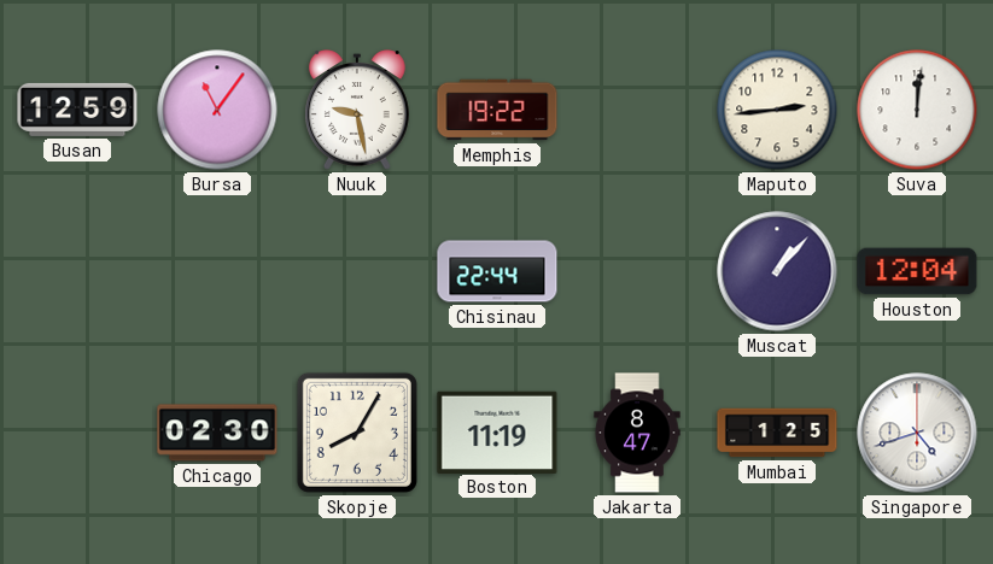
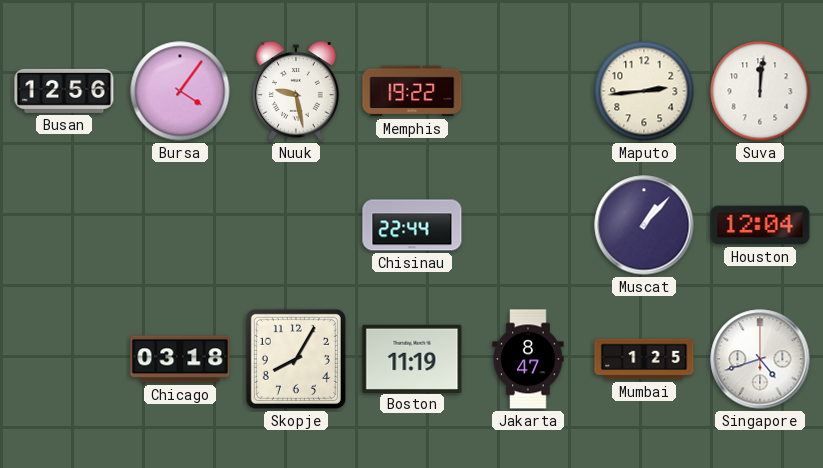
Busan: 12:59 -> 12:56 (64, 91)
Bursa: 11:06 -> 4:06 (180, 91)
Chicago: 02:30 -> 03:18 (180, 359)
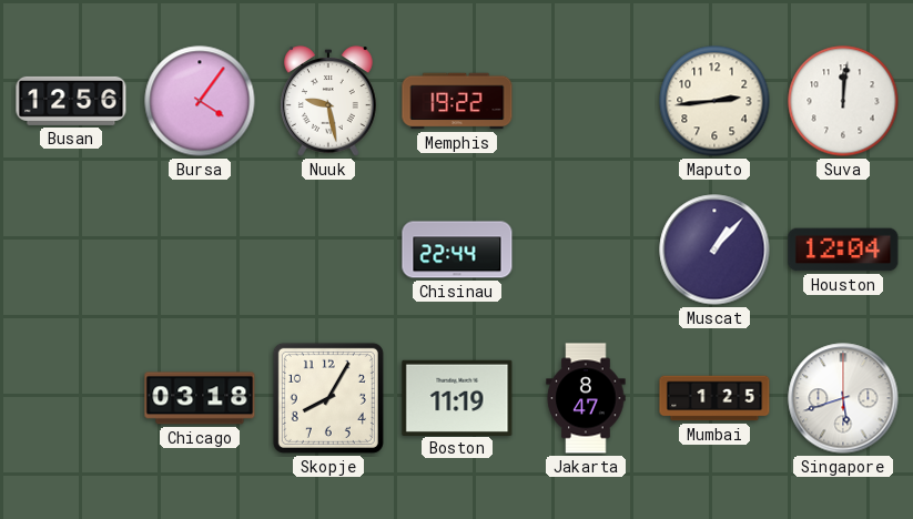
Singapore: 4:42 -> 5:42 (843, 398)
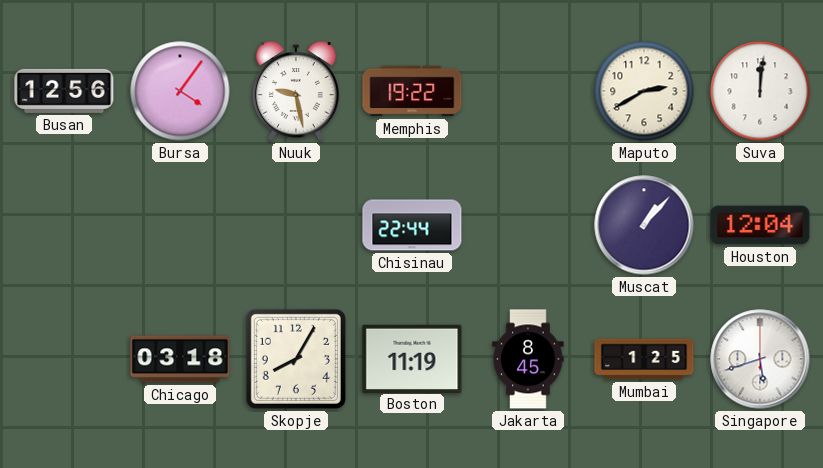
Maputo: 2:44 -> 2:40 (644, 91)
Jakarta: 8:47 -> 8:45 (528, 359)
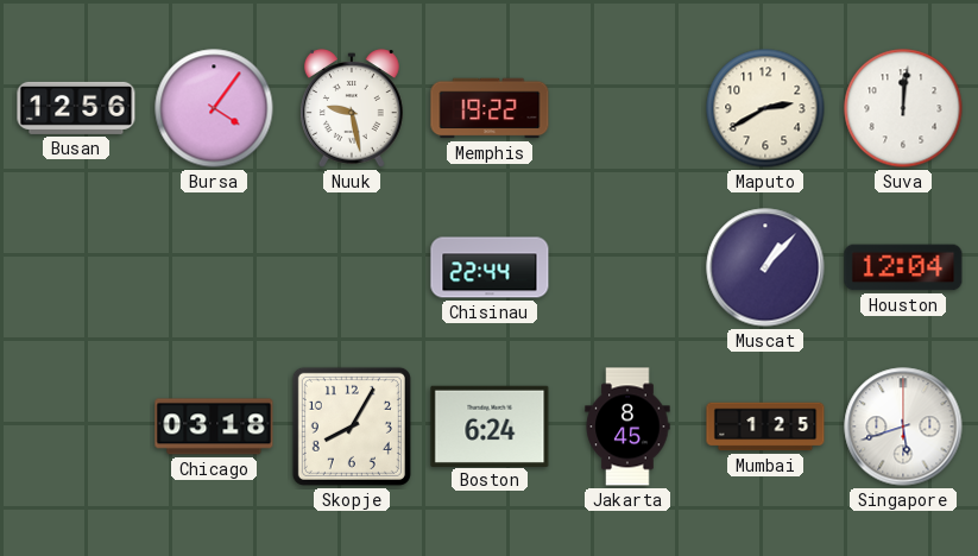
Boston: 11:19 -> 6:24 (490, 425)
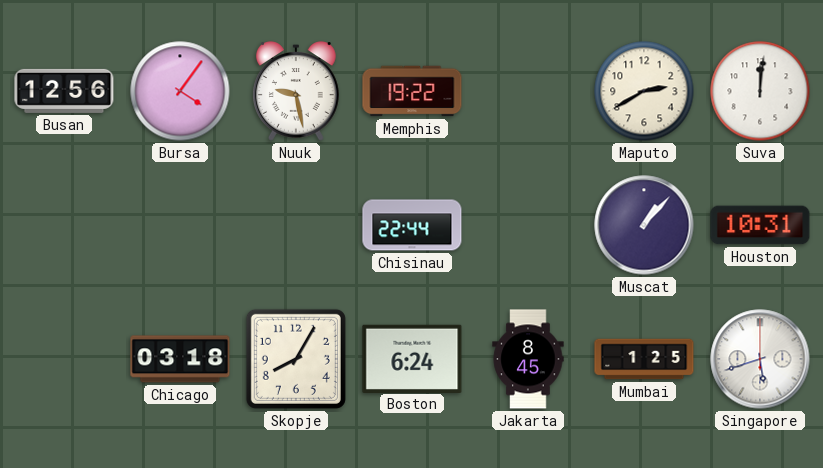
Houston: 12:04 -> 10:31 (760, 225)
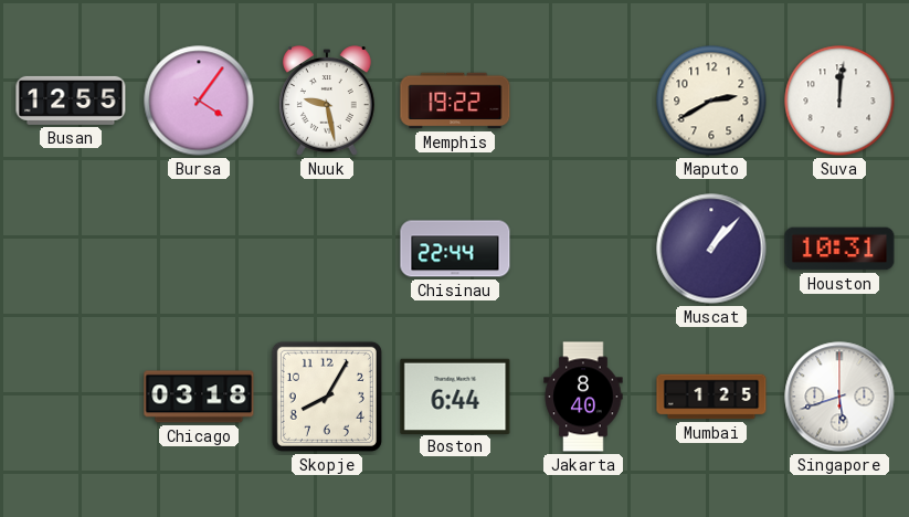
Busan: 12:56 -> 12:55 (71, 101)
Boston: 6:24 -> 6:44 (455, 395)
Jakarta: 8:45 -> 8:40 (583, 397)
